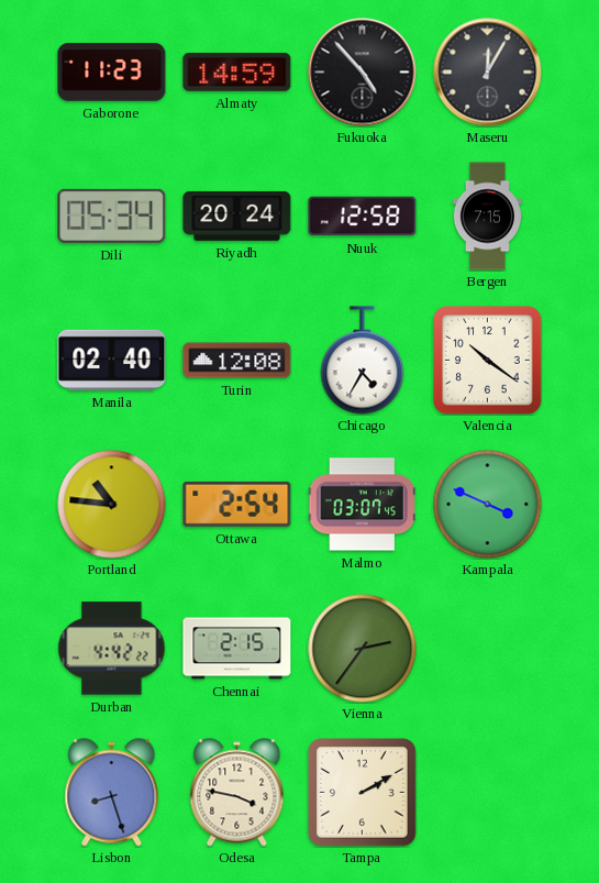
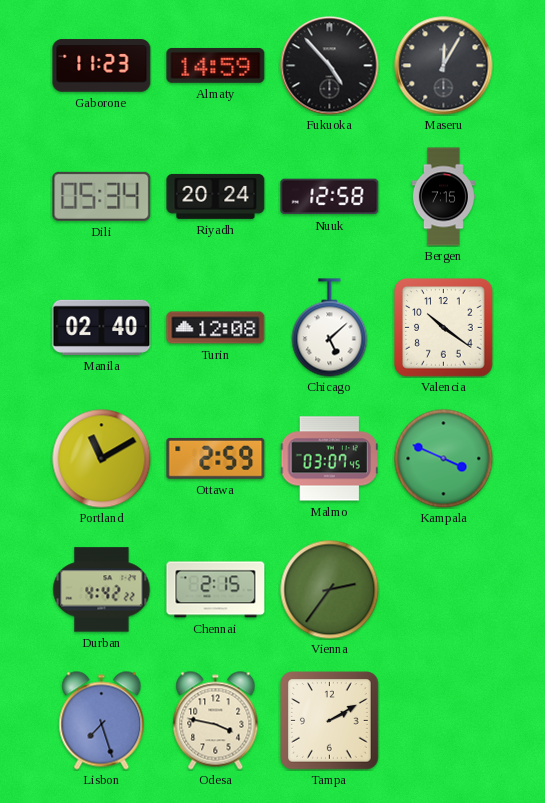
Chicago: 4:35 -> 5:08 (330, 328)
Portland: 10:46 -> 11:10 (102, 459)
Ottawa: 2:54 -> 2:59 (216, 458)
Lisbon: 8:27 -> 7:27 (102, 721)
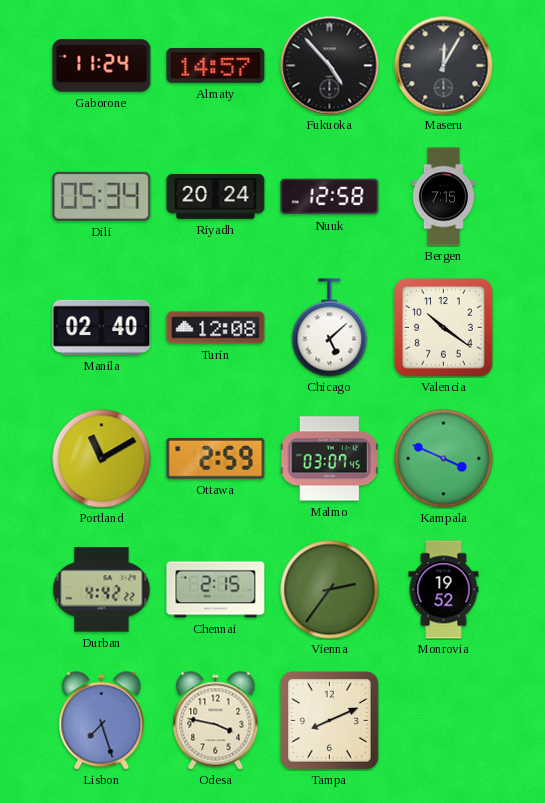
Gaborone: 11:23 -> 11:24 (102, 66)
Almaty: 14:59 -> 14:57 (216, 65)
Monrovia: none -> 19:52 (444, 590)
Tampa: 2:10 -> 8:11 (330, 721)
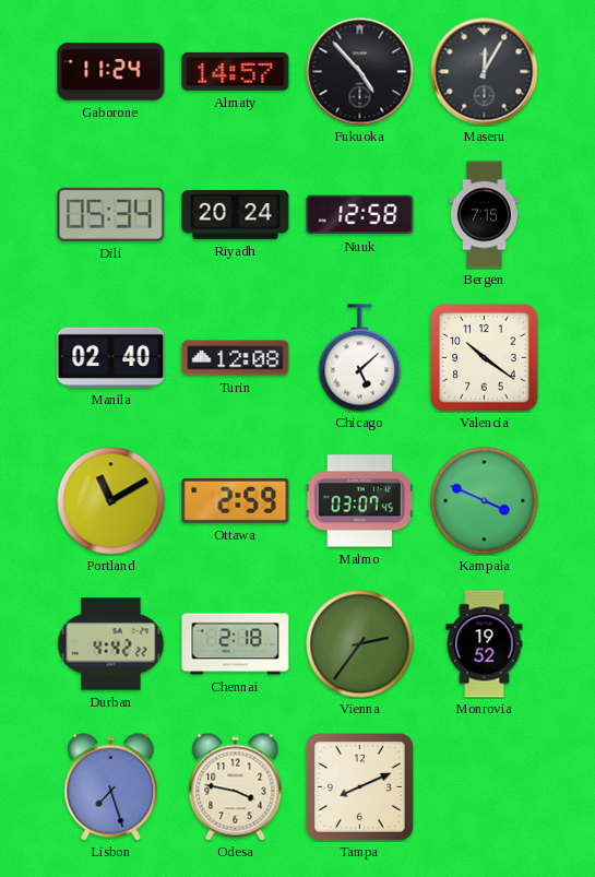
Chennai: 2:15 -> 2:18 (236, 644)
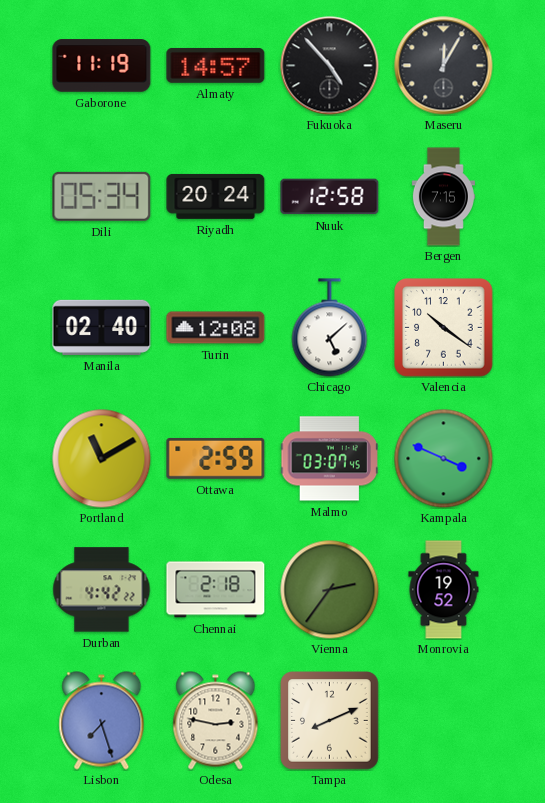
Gaborone: 11:24 -> 11:19 (102, 66)
Odesa: 3:47 -> 2:47 (216, 721)
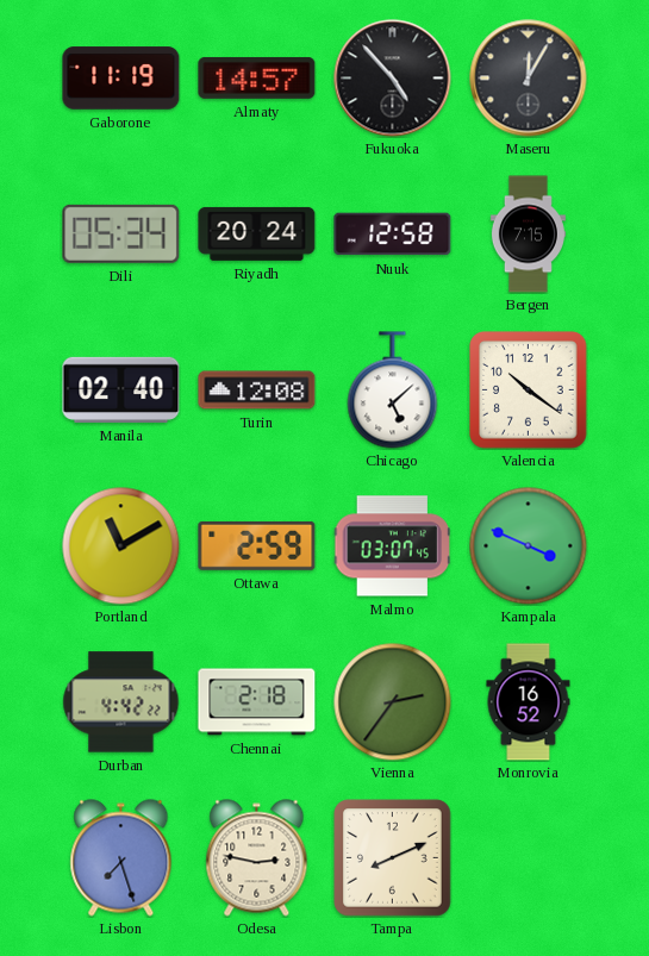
Monrovia: 19:52 -> 16:52 (529, 702)
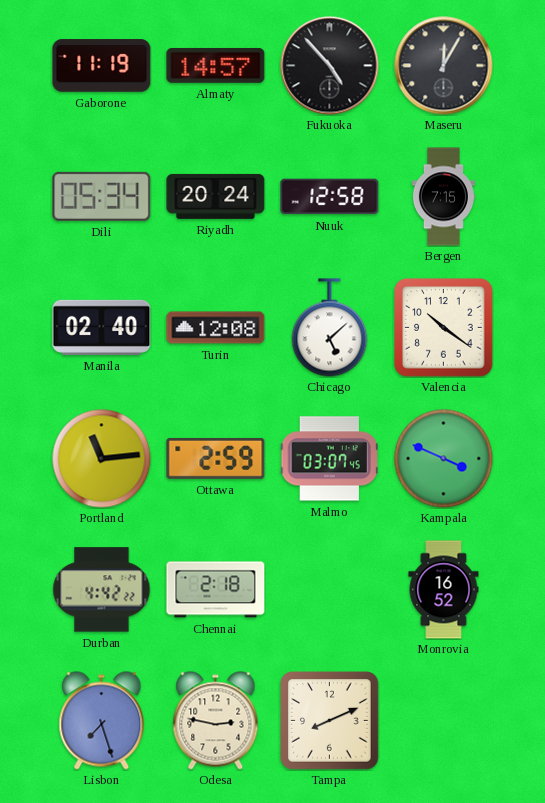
Portland: 11:10 -> 11:14 (102, 459)
Vienna: 2:36 -> none (393, 702)
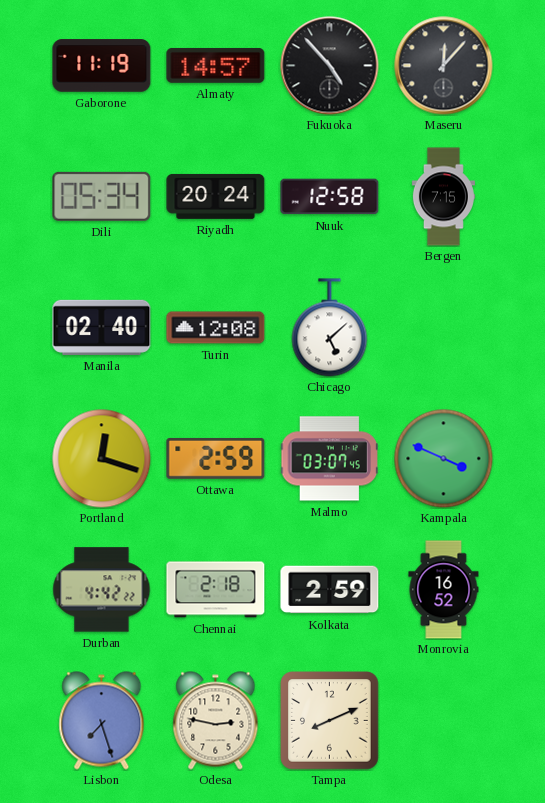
Maseru: 12:05 -> 12:07 (444, 66)
Valencia: 10:21 -> none (444, 328)
Portland: 11:14 -> 12:18 (102, 459)
Kolkata: none -> 2:59 (330, 590)
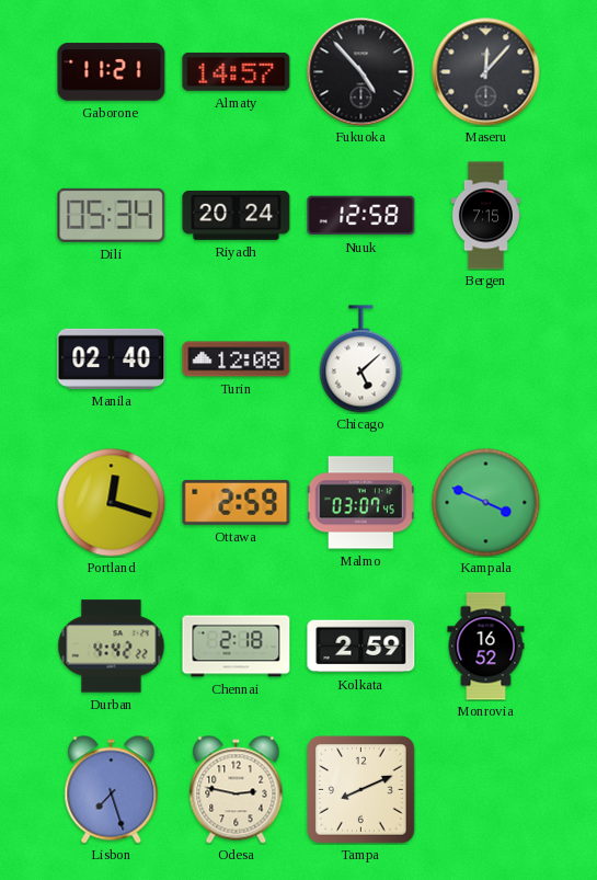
Gaborone: 11:19 -> 11:21 (112, 72)
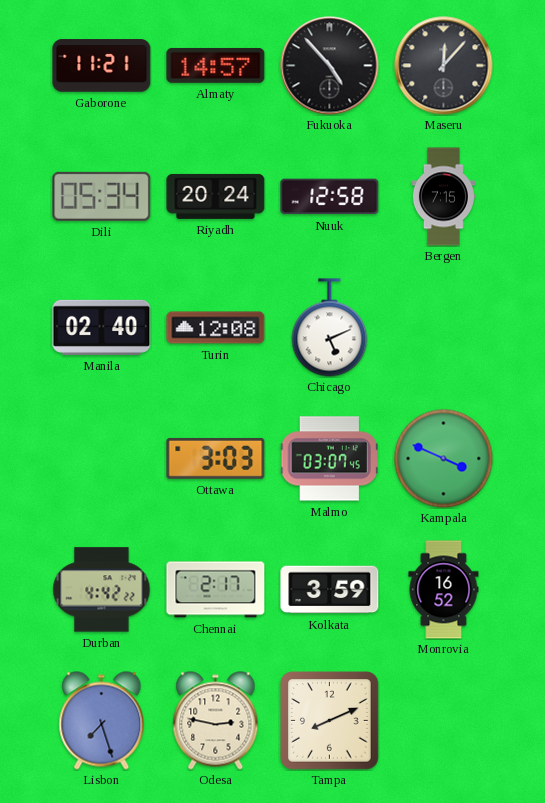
Chicago: 5:08 -> 5:11 (330, 328)
Portland: 12:18 -> none (112, 503)
Ottawa: 2:59 -> 3:03 (216, 458)
Chennai: 2:18 -> 2:17 (216, 590)
Kolkata: 2:59 -> 3:59 (330, 590)
